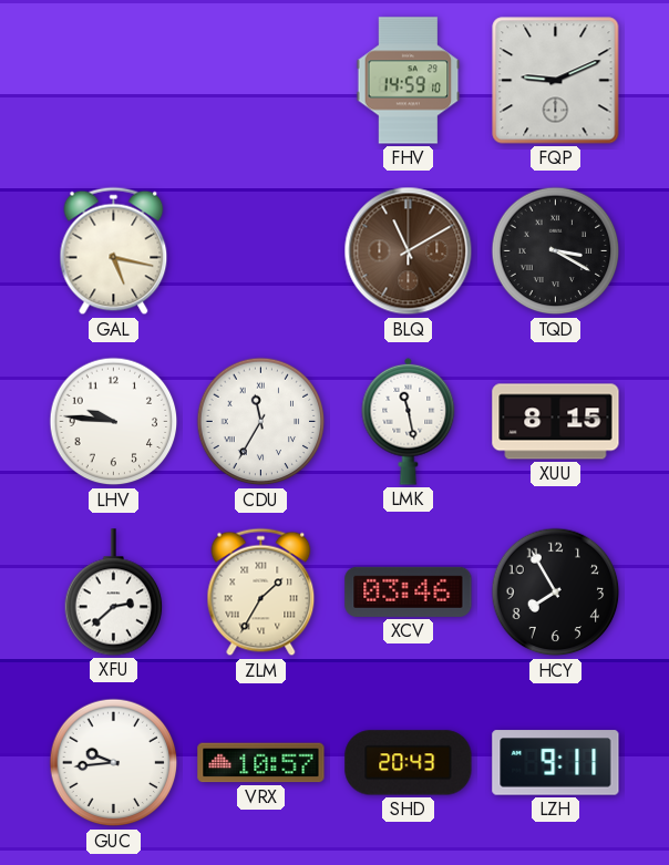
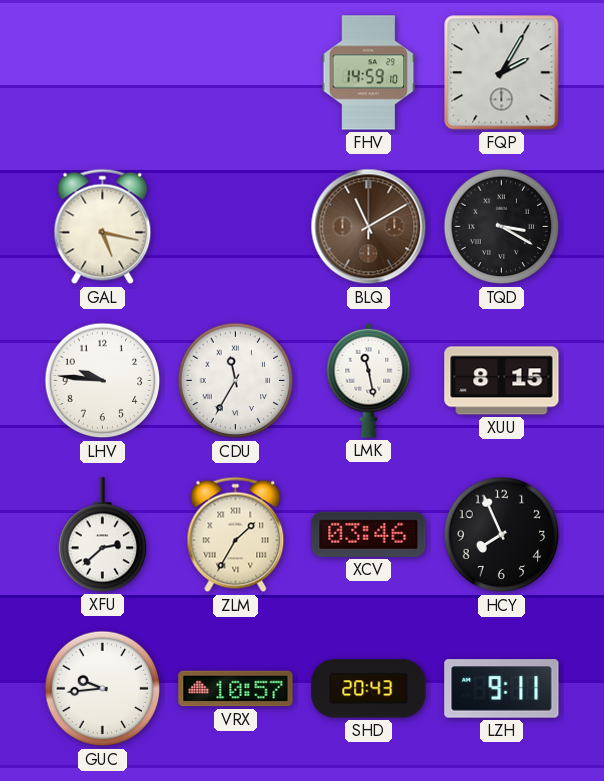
FQP: 9:11 -> 2:05 (502, 73)
HCY: 7:55 -> 7:56 (502, 535)
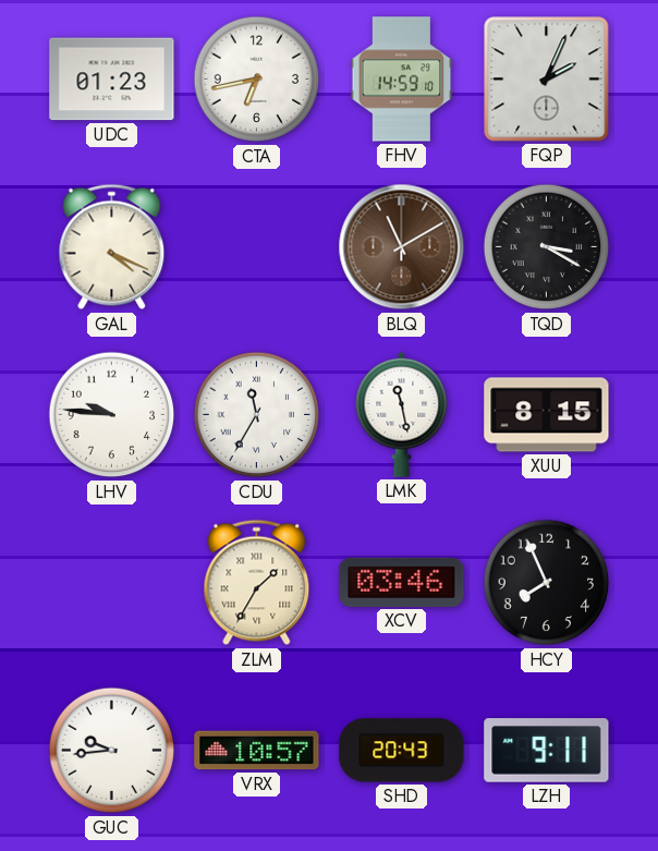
UDC: none -> 01:23 (112, 80)
CTA: none -> 6:43 (257, 80)
FQP: 2:05 -> 2:04 (547, 80)
GAL: 5:17 -> 4:19 (112, 247)
XFU: 2:38 -> none (103, 535)
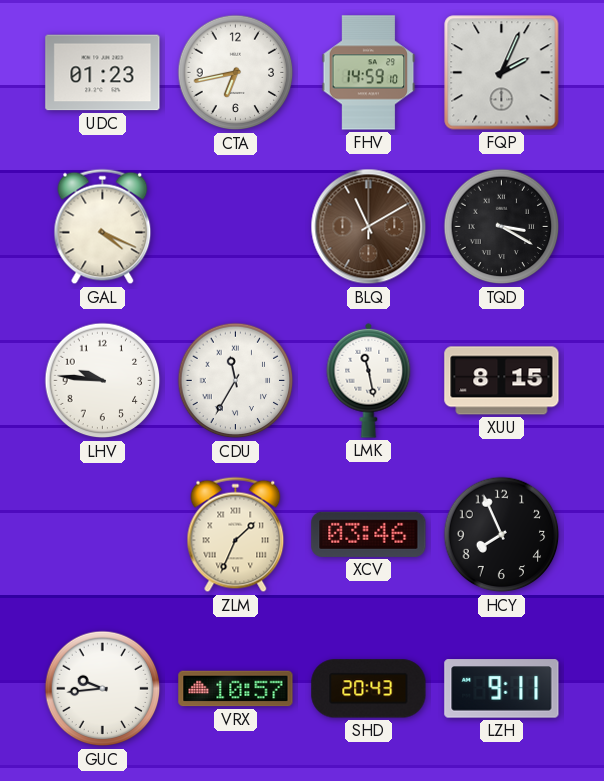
ZLM: 1:35 -> 1:34 (236, 535)
